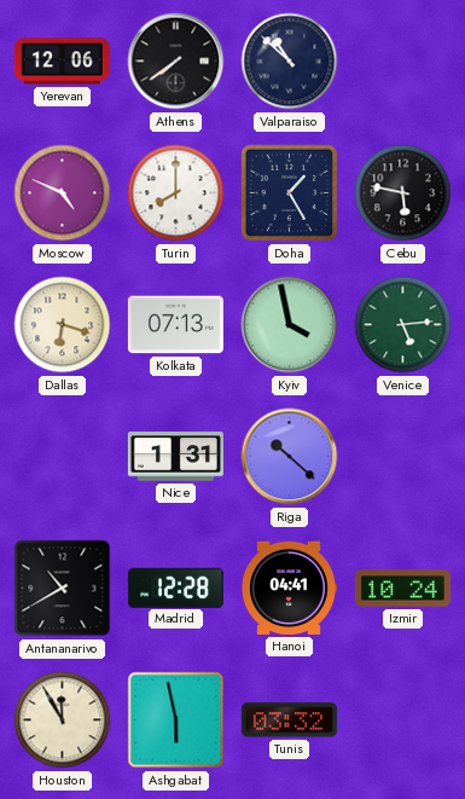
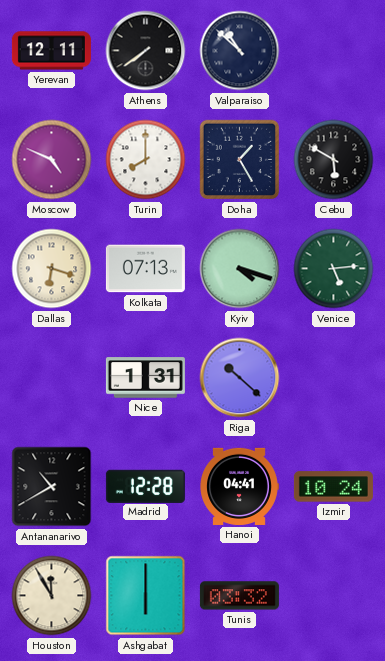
Yerevan: 12:06 -> 12:11 (51, 51)
Cebu: 5:47 -> 5:50 (334, 160)
Kyiv: 3:58 -> 4:18 (240, 269)
Ashgabat: 5:58 -> 6:00 (146, 596)
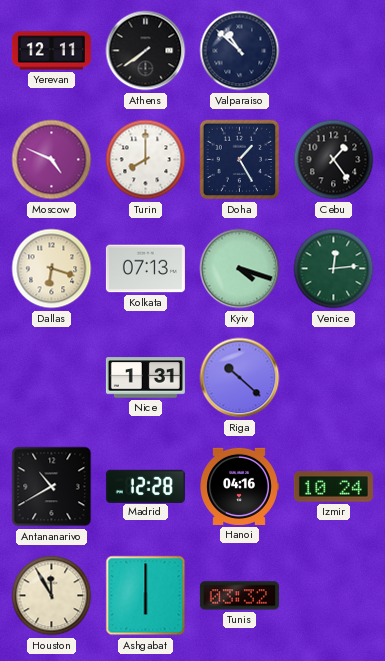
Cebu: 5:50 -> 1:24 (334, 160)
Venice: 5:14 -> 12:14 (334, 269)
Hanoi: 04:41 -> 04:16 (239, 486)
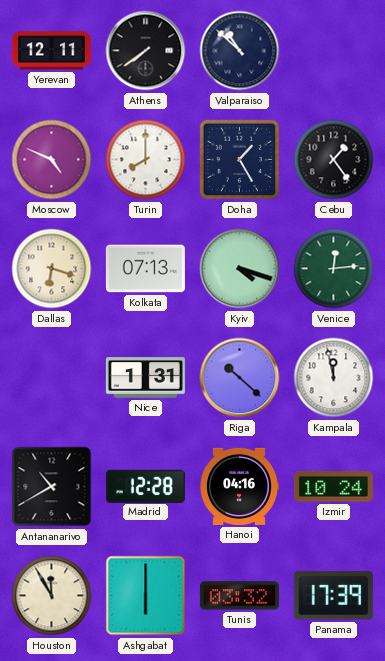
Kampala: none -> 11:58 (334, 378)
Panama: none -> 17:39 (333, 596)
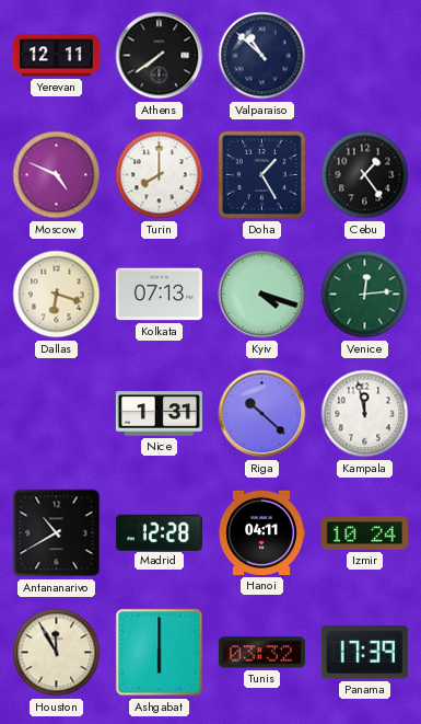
Hanoi: 04:16 -> 04:11 (261, 532)
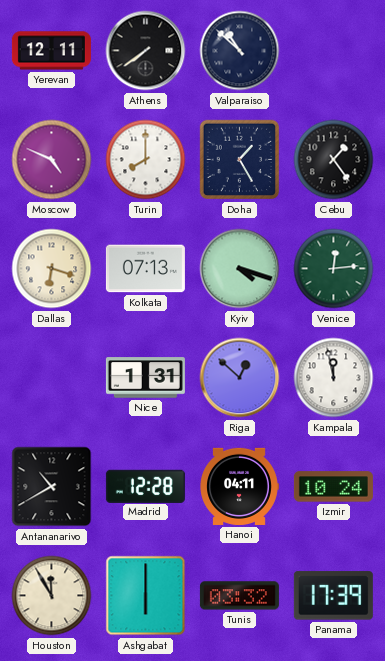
Riga: 10:22 -> 12:52 (240, 378)
